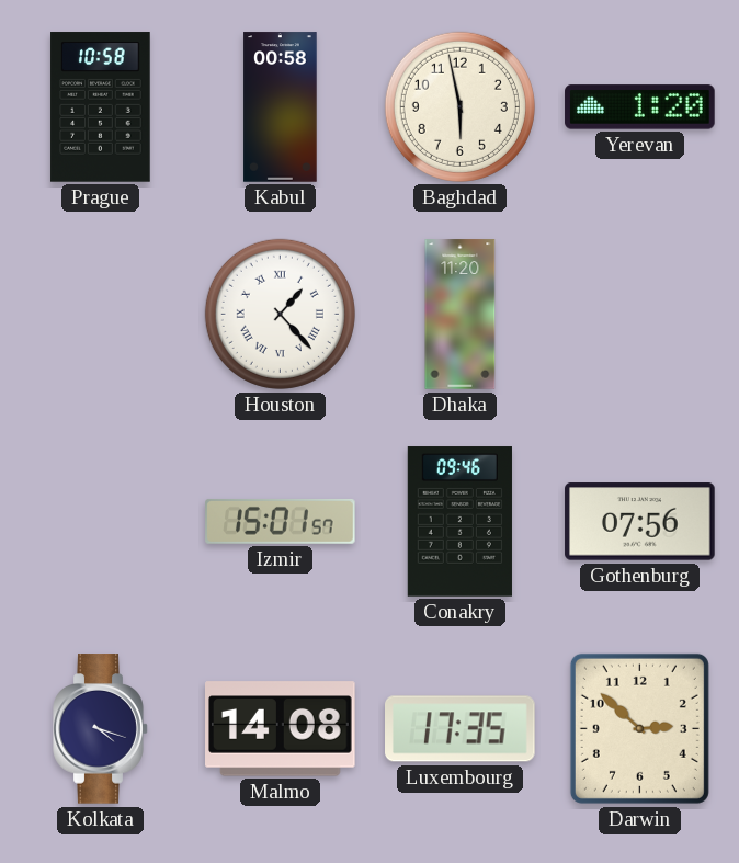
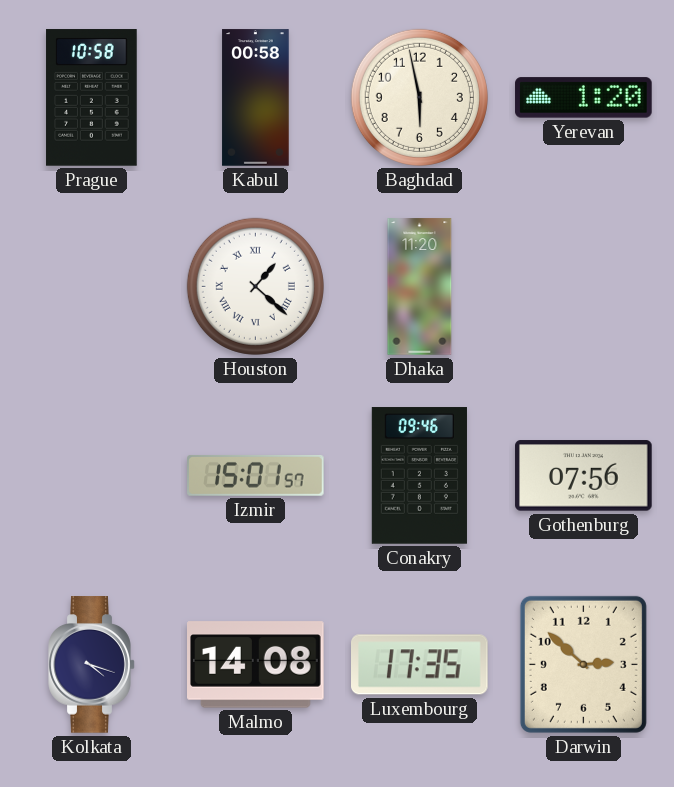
Houston: 1:23 -> 1:22 (255, 286)
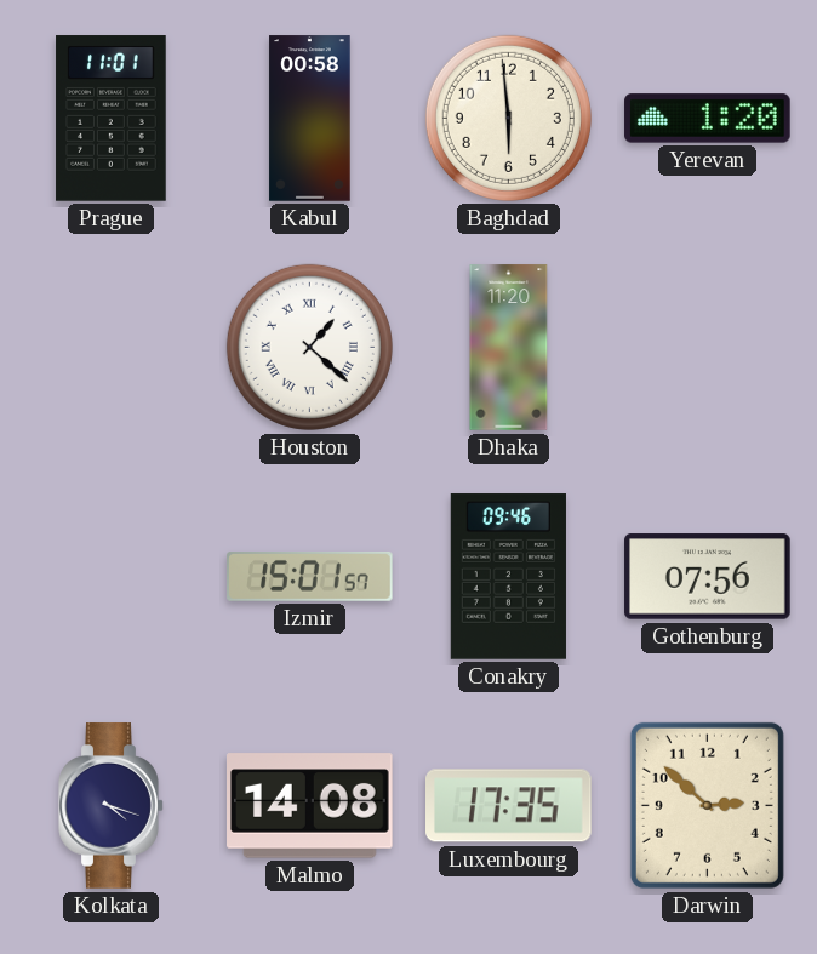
Prague: 10:58 -> 11:01 (112, 119)
Baghdad: 5:58 -> 5:59 (508, 118)
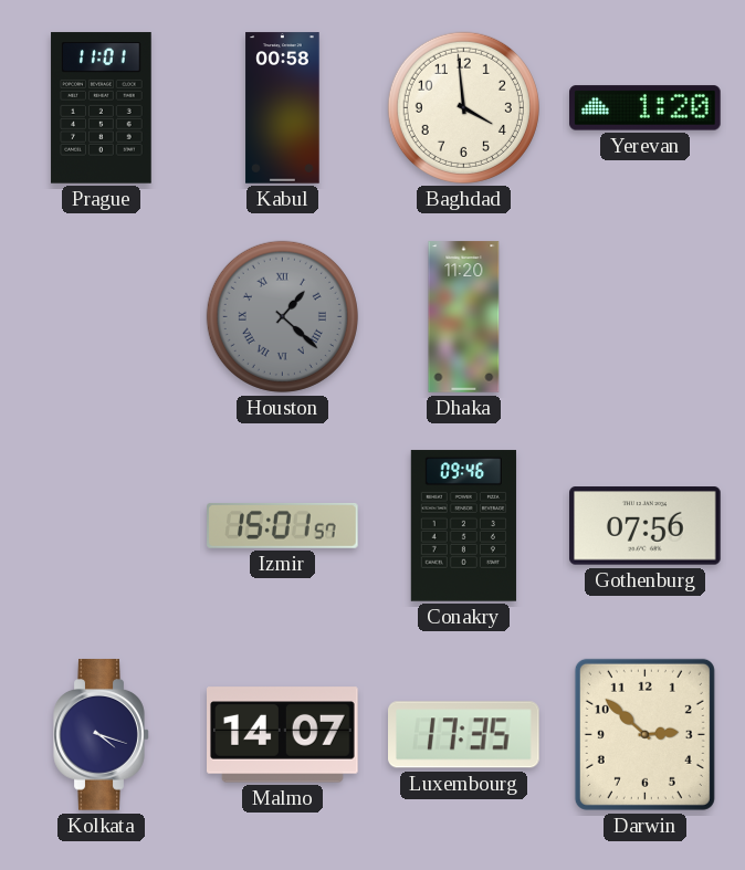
Baghdad: 5:59 -> 3:59 (463, 107)
Houston dial: white -> grey (282, 316)
Malmo: 14:08 -> 14:07 (283, 735)
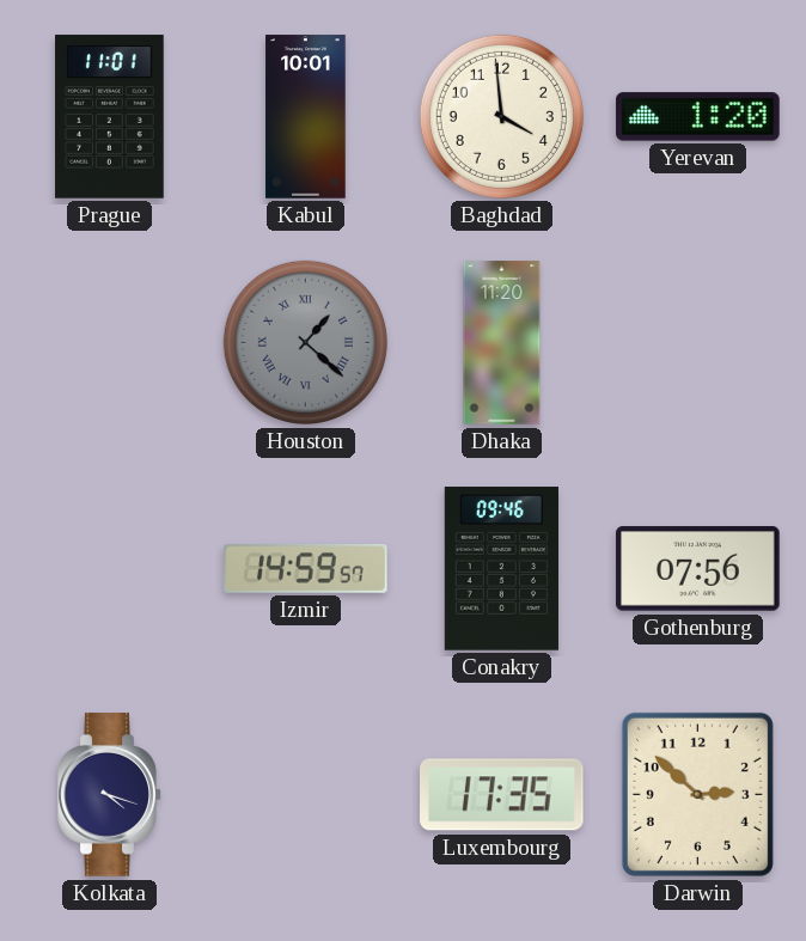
Kabul: 00:58 -> 10:01 (306, 117)
Izmir: 15:01 -> 14:59 (306, 568)
Malmo: 14:07 -> none (283, 735)
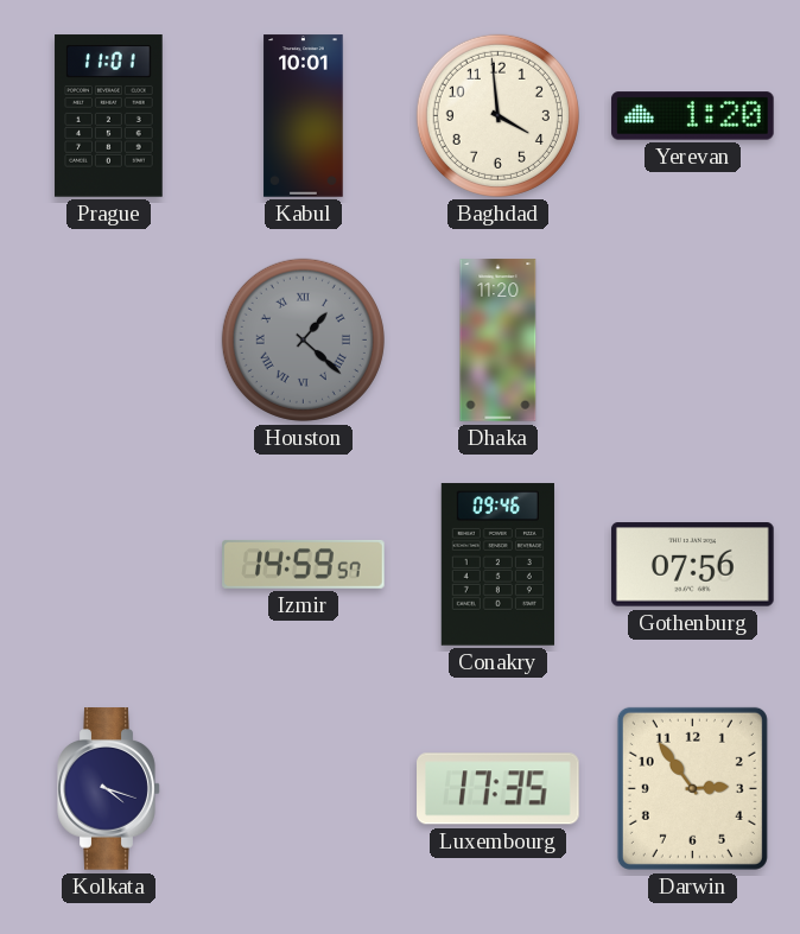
Darwin: 2:52 -> 2:54 (692, 788)
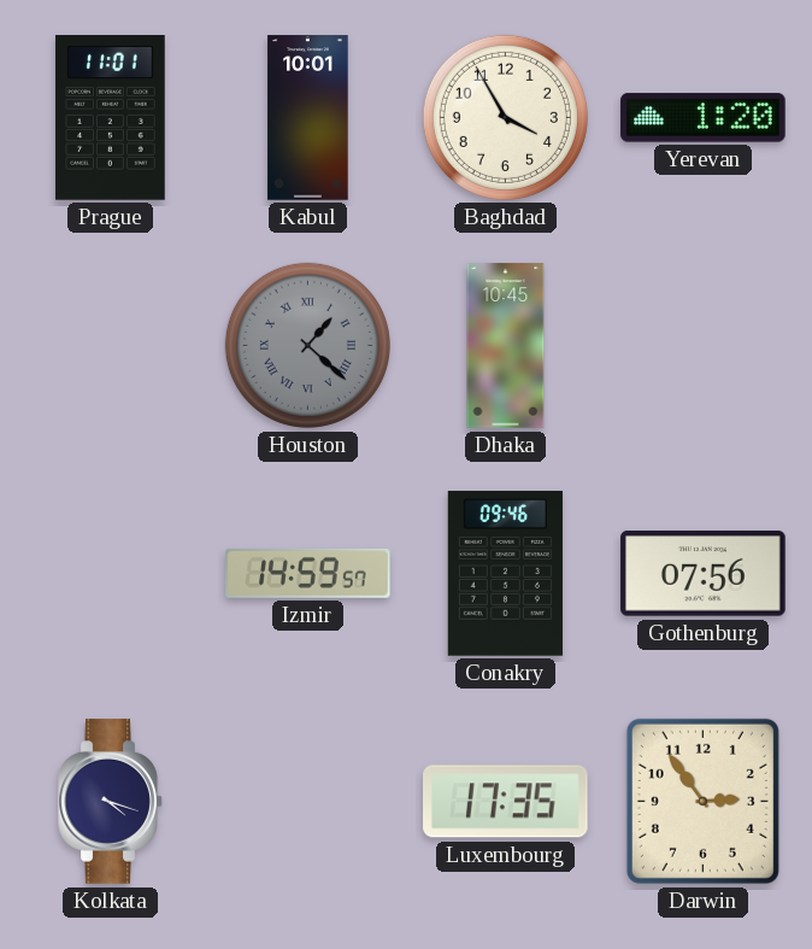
Baghdad: 3:59 -> 3:55 (505, 117)
Dhaka: 11:20 -> 10:45 (506, 346)
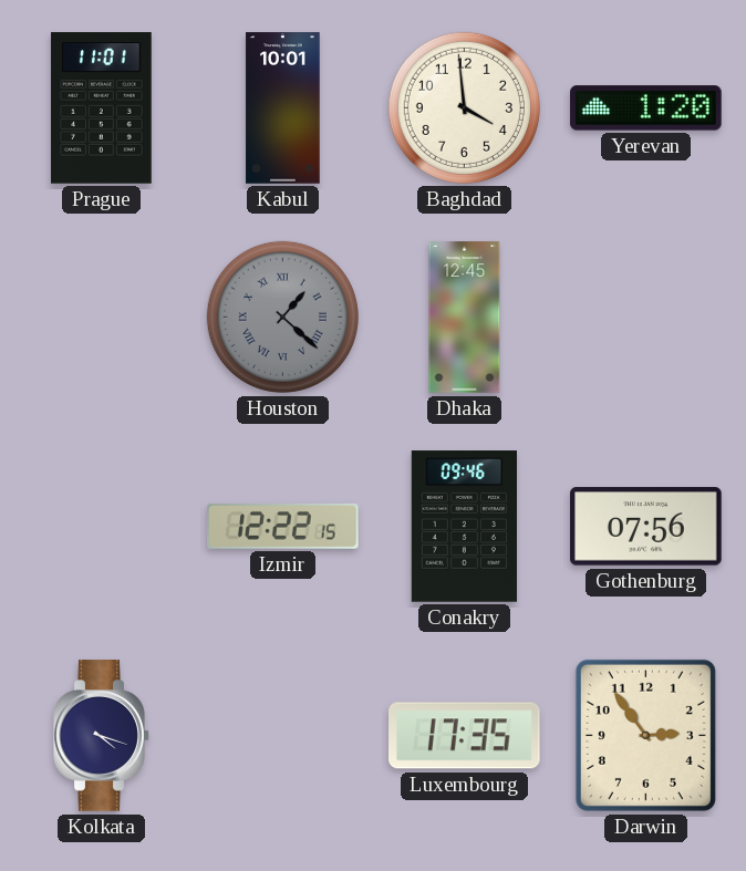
Baghdad: 3:55 -> 3:59 (464, 107)
Dhaka: 10:45 -> 12:45 (465, 318)
Izmir: 14:59 -> 12:22 (283, 526)
